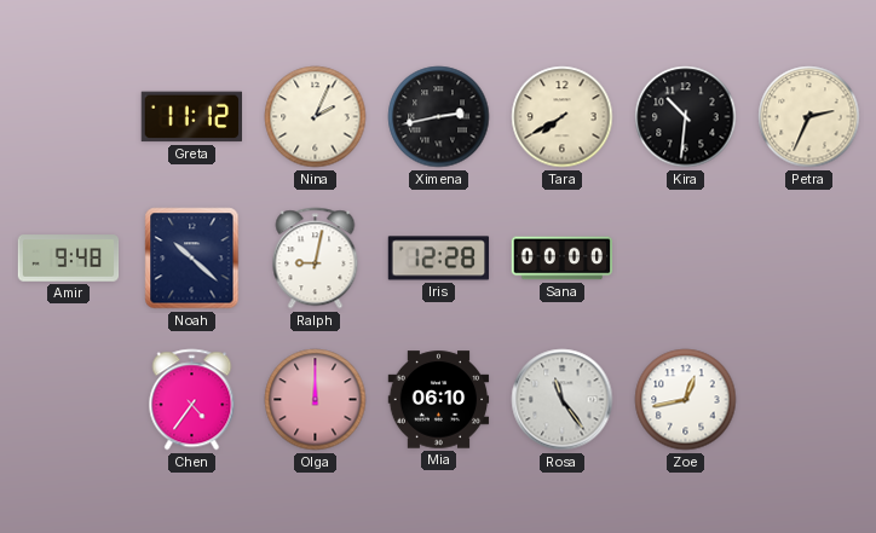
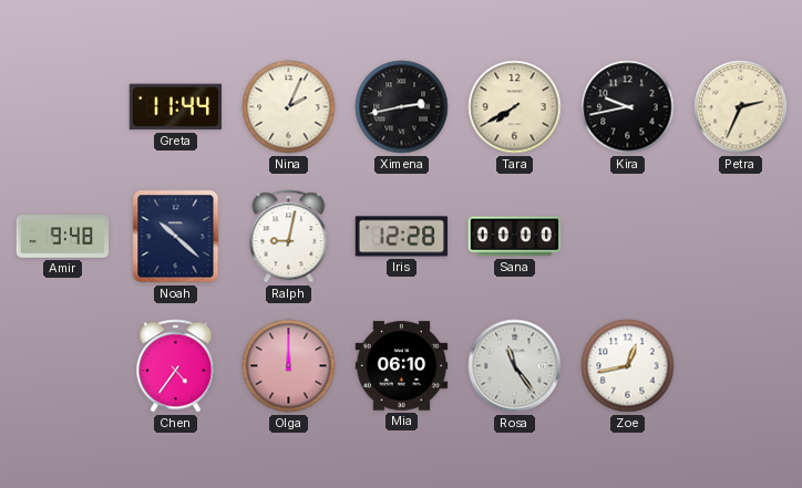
Greta: 11:12 -> 11:44 (175, 107)
Kira: 10:31 -> 9:43 (628, 107)
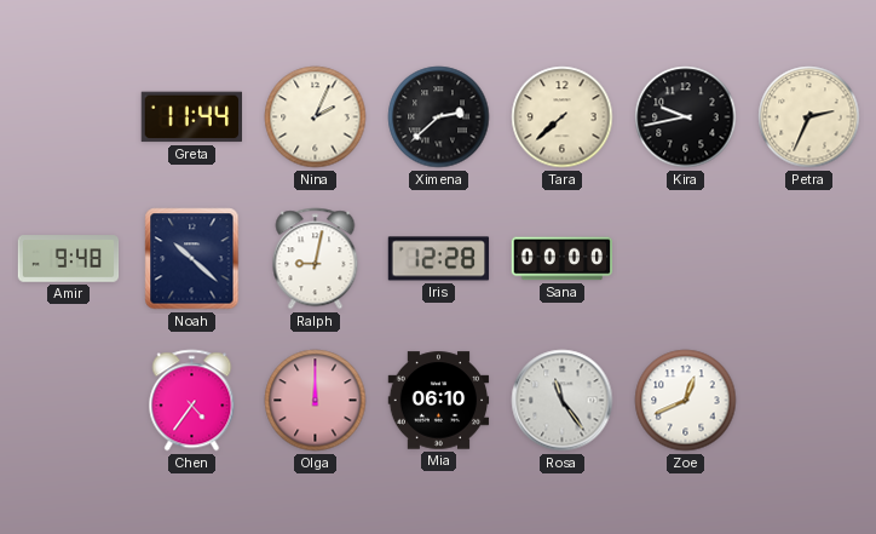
Ximena: 2:43 -> 2:38 (439, 117)
Tara: 7:40 -> 7:38 (563, 117)
Zoe: 12:43 -> 12:41 (686, 401)
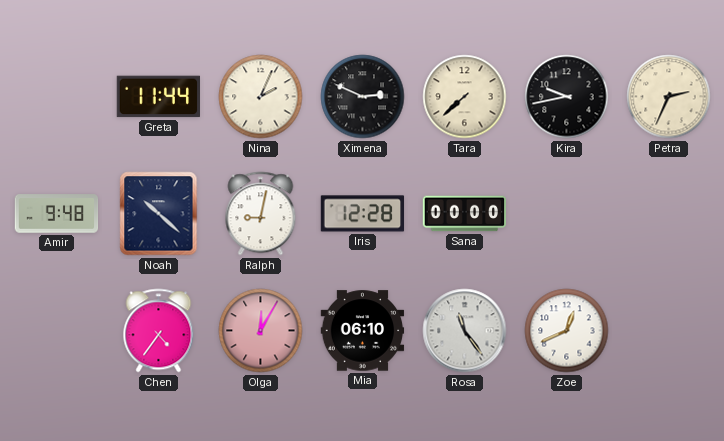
Ximena: 2:38 -> 2:49 (363, 97)
Olga: 12:00 -> 12:05 (261, 331)
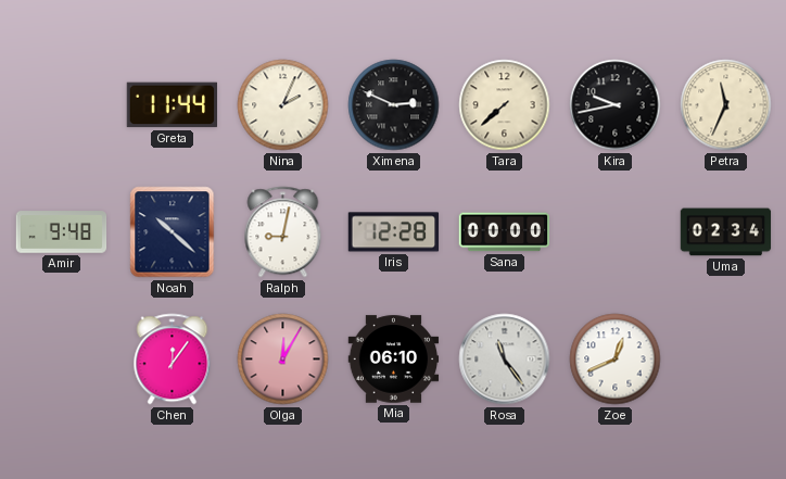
Petra: 2:34 -> 11:34 (726, 105)
Uma: none -> 02:34 (726, 232)
Chen: 4:36 -> 12:06 (173, 360)
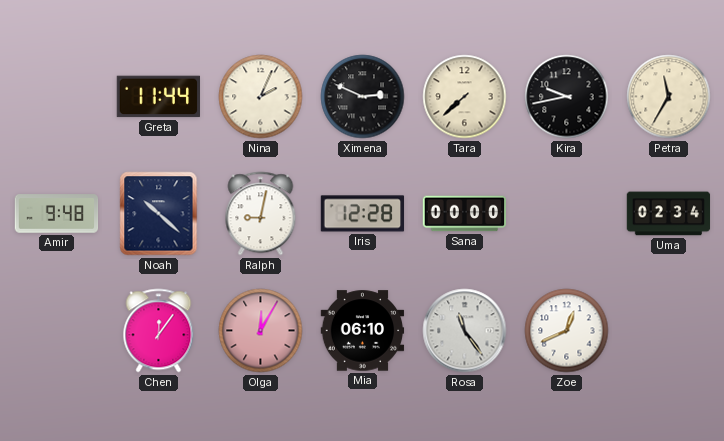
Petra: 11:34 -> 11:35 (669, 97)
